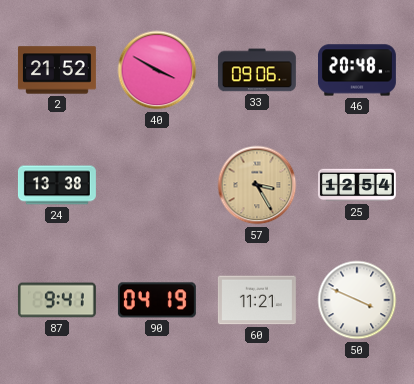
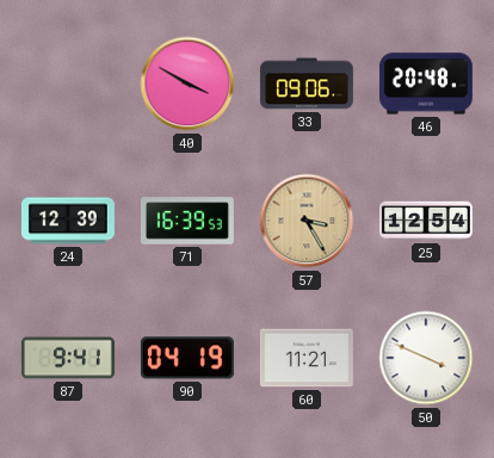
2: 21:52 -> none (57, 70)
24: 13:38 -> 12:39 (68, 221)
71: none -> 16:39 (187, 221)
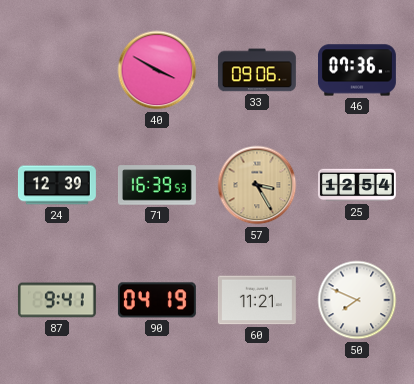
46: 20:48 -> 07:36 (357, 70)
50: 3:49 -> 7:49 (357, 300)
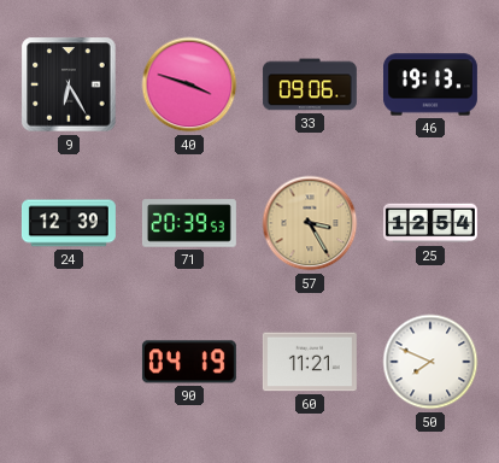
9: none -> 6:25 (69, 84)
40: 3:50 -> 3:48 (189, 84)
46: 07:36 -> 19:13 (430, 84)
71: 16:39 -> 20:39 (189, 223)
87: 9:41 -> none (57, 300)
